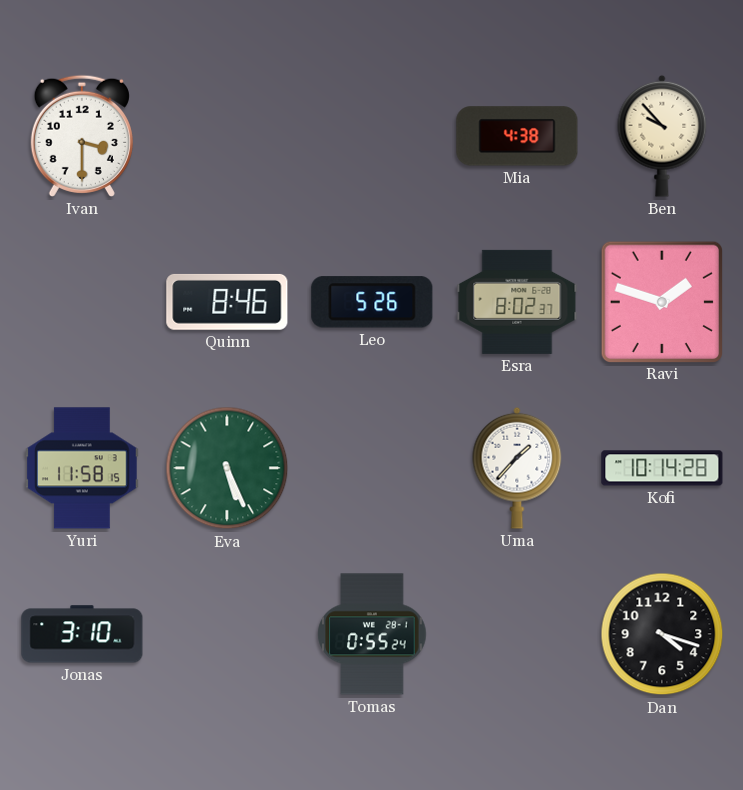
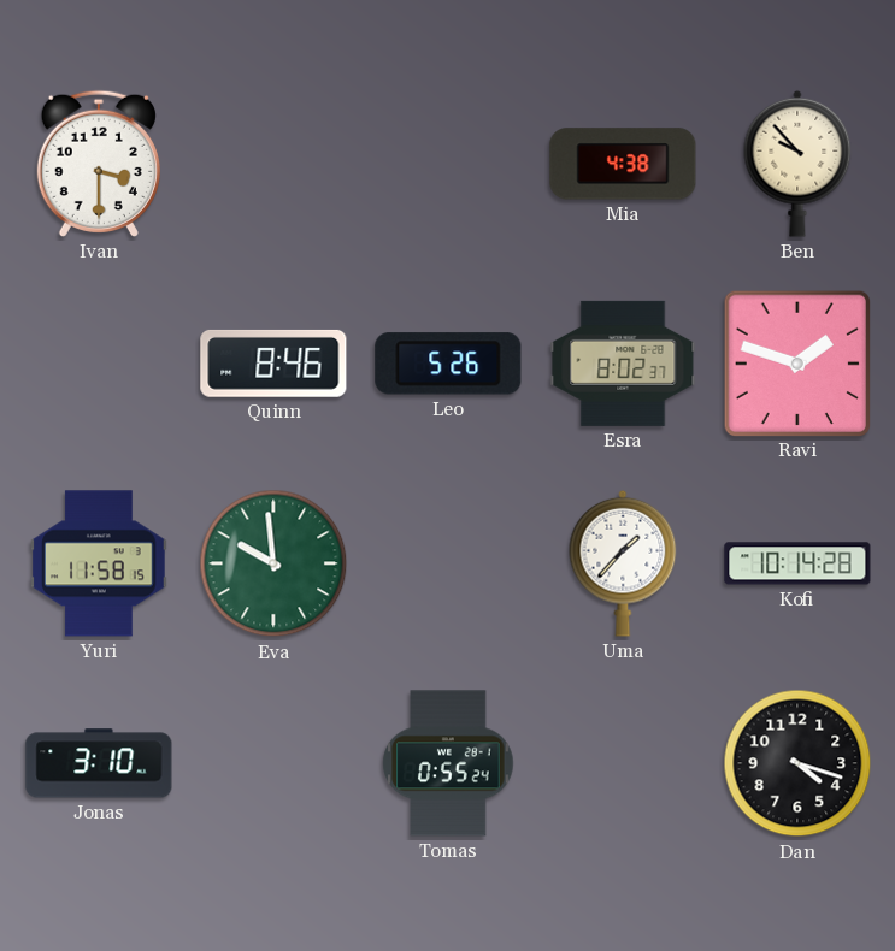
Eva: 5:26 -> 9:59 (273, 563)
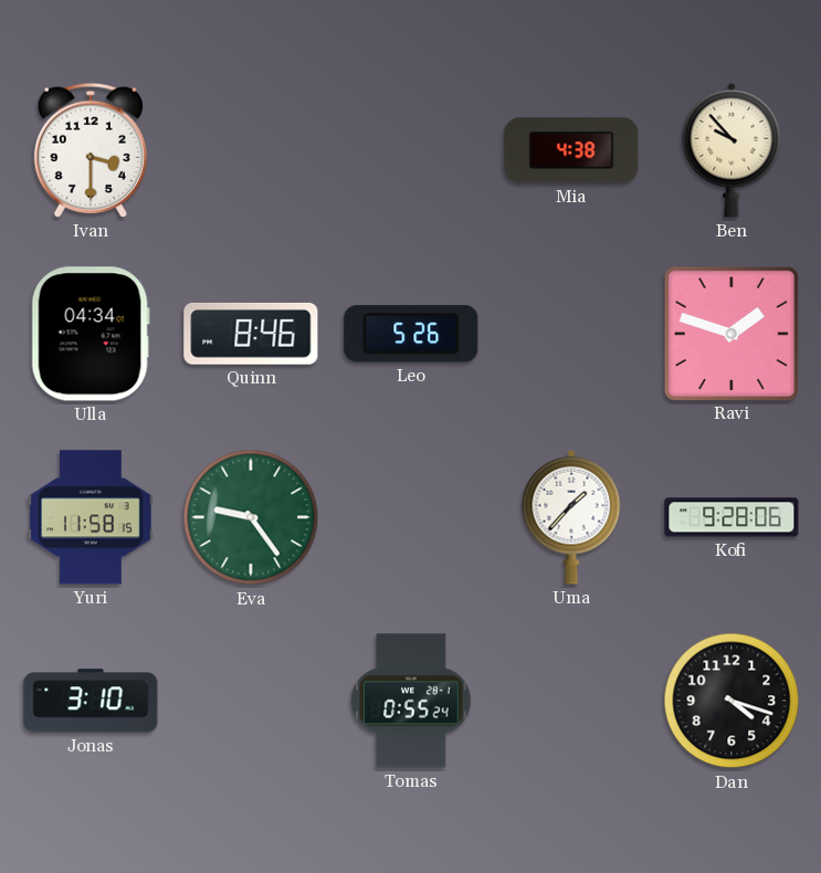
Ulla: none -> 04:34 (91, 334)
Esra: 8:02 -> none (623, 364)
Eva: 9:59 -> 9:24 (251, 517)
Kofi: 10:14 -> 9:28 (731, 517)
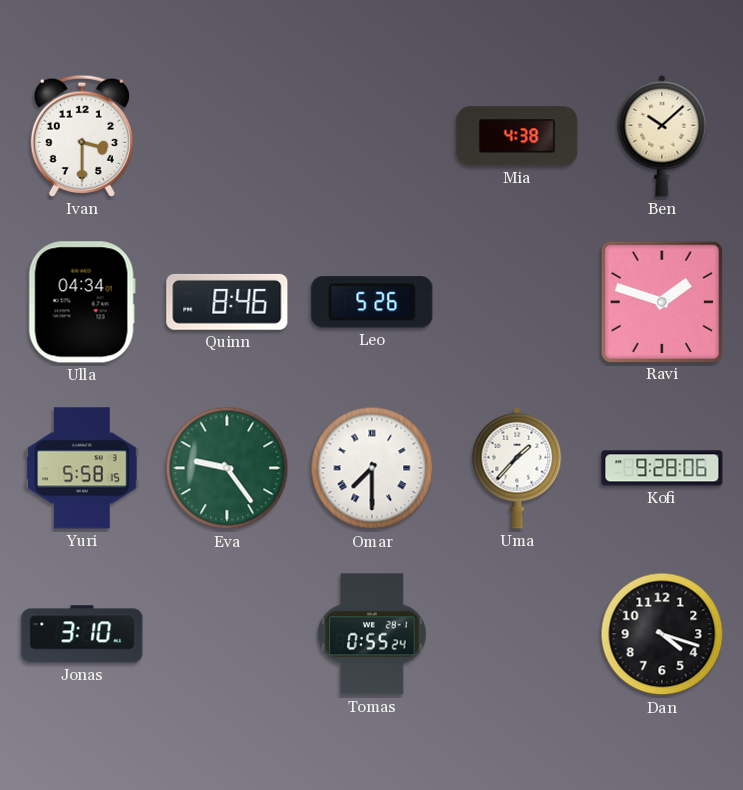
Ben: 9:53 -> 10:08 (662, 136)
Yuri: 11:58 -> 5:58 (83, 468)
Omar: none -> 7:30 (372, 468)
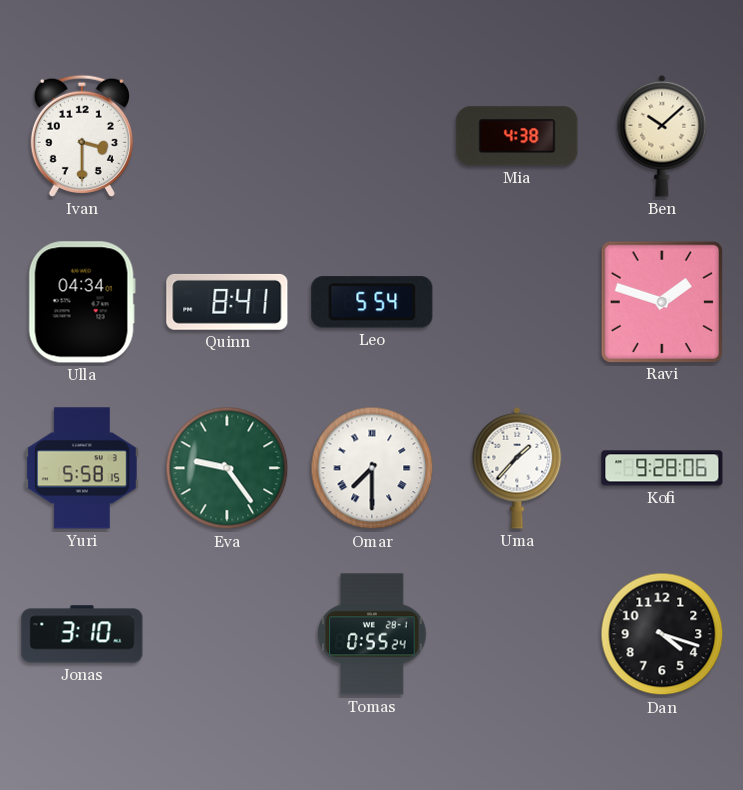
Quinn: 8:46 -> 8:41 (227, 302)
Leo: 5:26 -> 5:54 (372, 302)
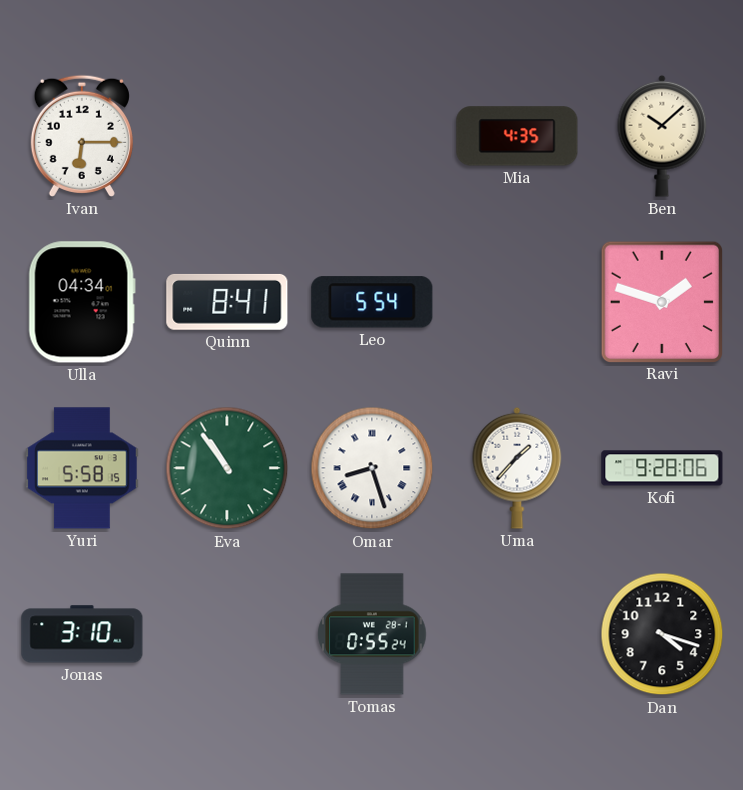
Ivan: 3:30 -> 6:15 (82, 136)
Mia: 4:38 -> 4:35 (517, 136)
Eva: 9:24 -> 10:54 (227, 468)
Omar: 7:30 -> 8:27 (372, 468)
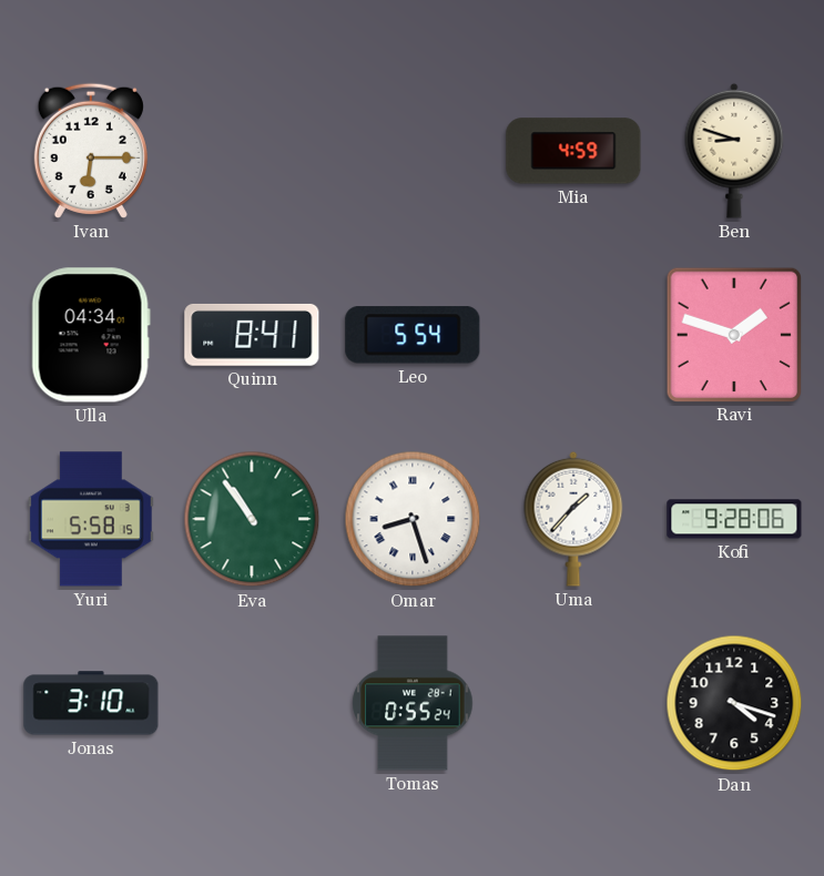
Mia: 4:35 -> 4:59 (573, 151)
Ben: 10:08 -> 8:48 (734, 151)
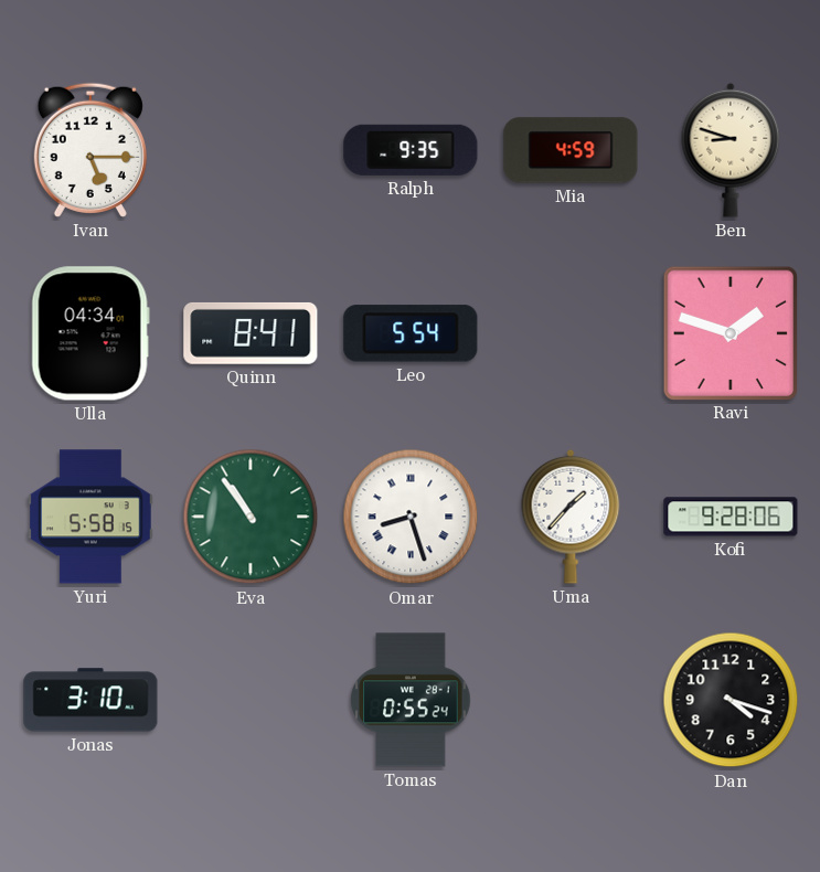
Ivan: 6:15 -> 5:15 (90, 150)
Ralph: none -> 9:35 (411, 150)
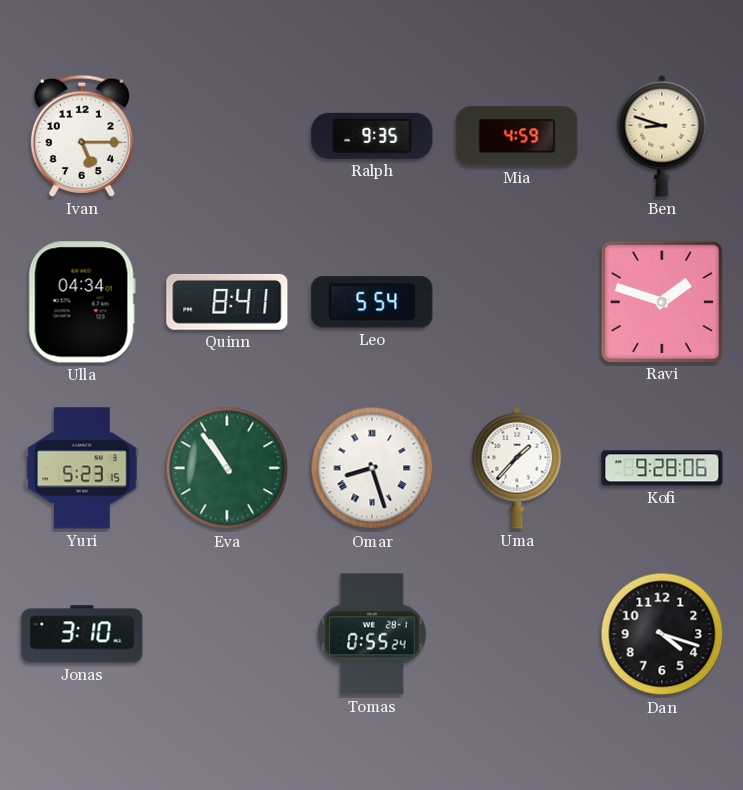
Yuri: 5:58 -> 5:23 (83, 468)
